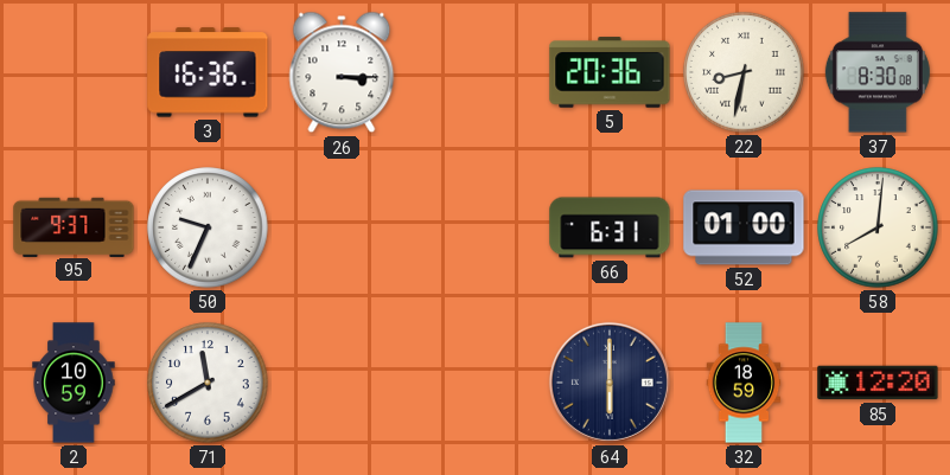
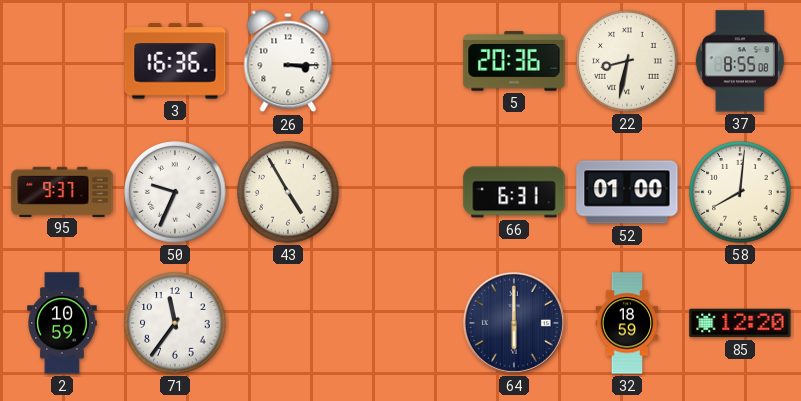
37: 8:30 -> 8:55 (740, 61)
43: none -> 4:55 (288, 192)
71: 11:40 -> 11:36 (175, 323)
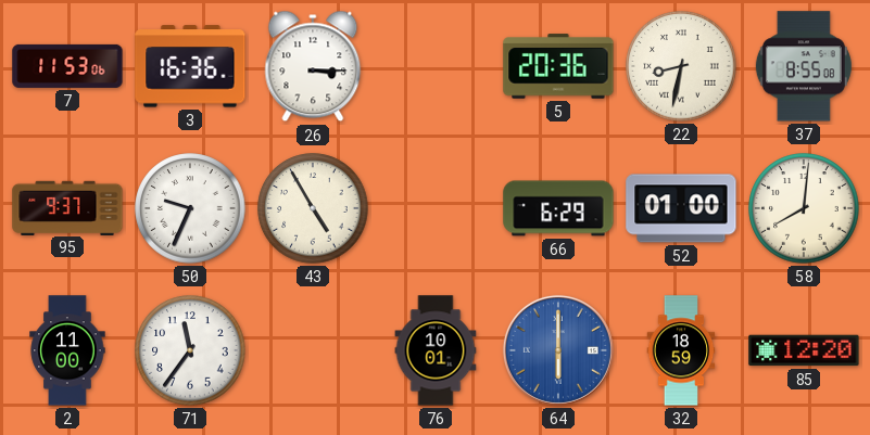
7: none -> 11:53 (67, 66)
66: 6:31 -> 6:29 (558, 208)
2: 10:59 -> 11:00 (67, 350)
76: none -> 10:01 (436, 350)
64 dial: navy -> blue (558, 350)
